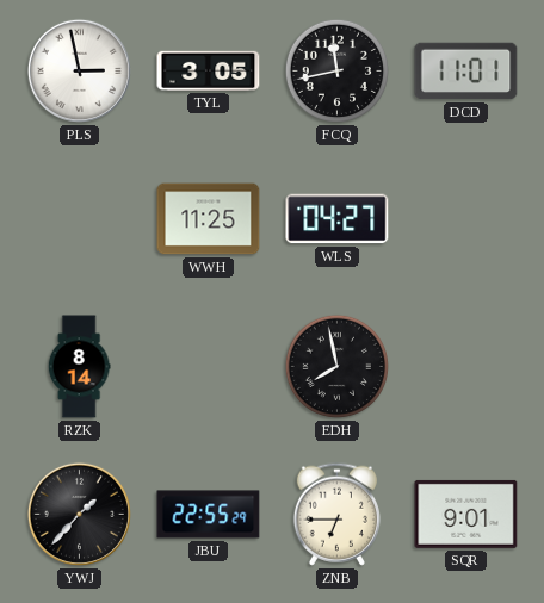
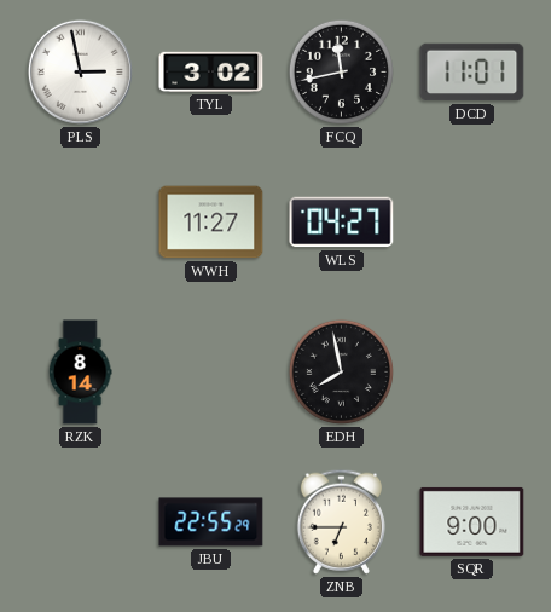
TYL: 3:05 -> 3:02 (211, 71)
WWH: 11:25 -> 11:27 (211, 223)
YWJ: 1:37 -> none (79, 514)
SQR: 9:01 -> 9:00 (472, 521)
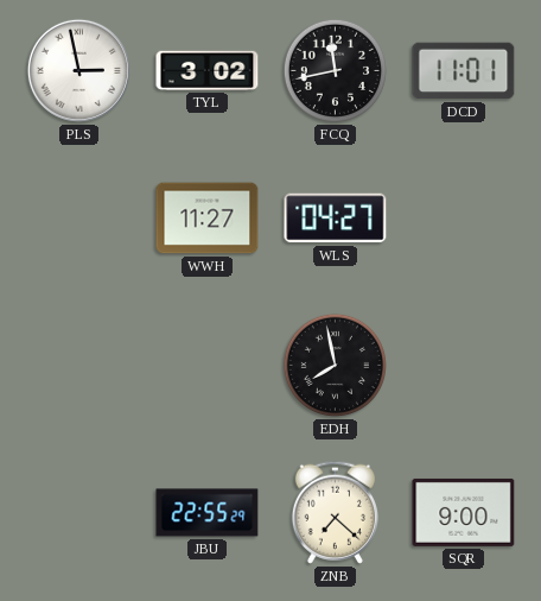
RZK: 8:14 -> none (80, 373)
ZNB: 6:45 -> 7:22 (335, 512)
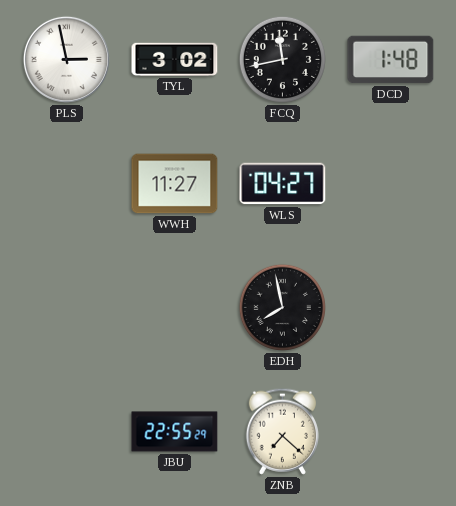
DCD: 11:01 -> 1:48 (391, 60)
SQR: 9:00 -> none (464, 512)
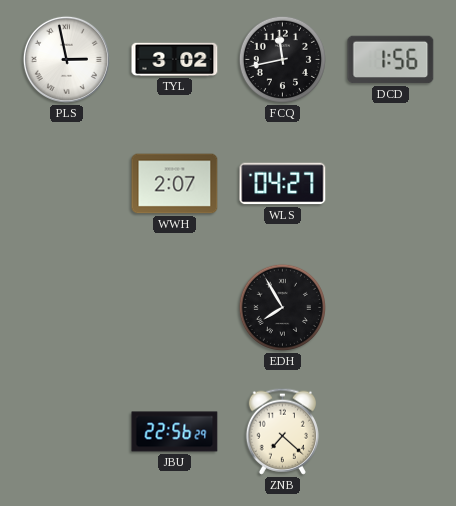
DCD: 1:48 -> 1:56 (391, 60)
WWH: 11:27 -> 2:07 (175, 184)
EDH: 7:58 -> 7:55 (282, 307)
JBU: 22:55 -> 22:56 (175, 432)
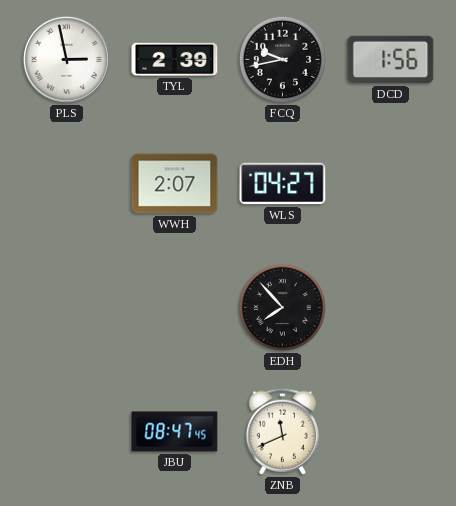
TYL: 3:02 -> 2:39 (175, 59)
FCQ: 11:43 -> 9:43 (282, 59)
EDH: 7:55 -> 7:53 (282, 307)
JBU: 22:56 -> 08:47 (175, 432)
ZNB: 7:22 -> 11:41 (282, 431)
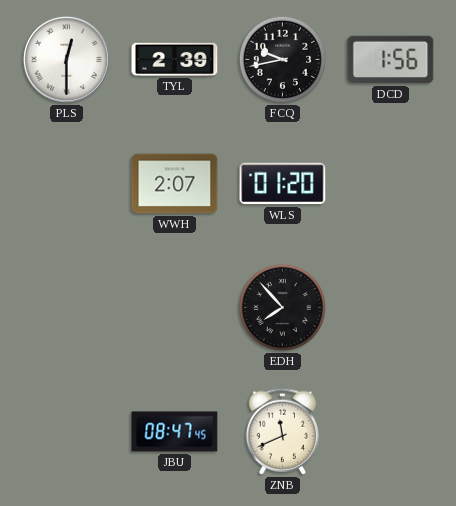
PLS: 2:58 -> 12:30 (66, 59)
WLS: 04:27 -> 01:20 (283, 184)
